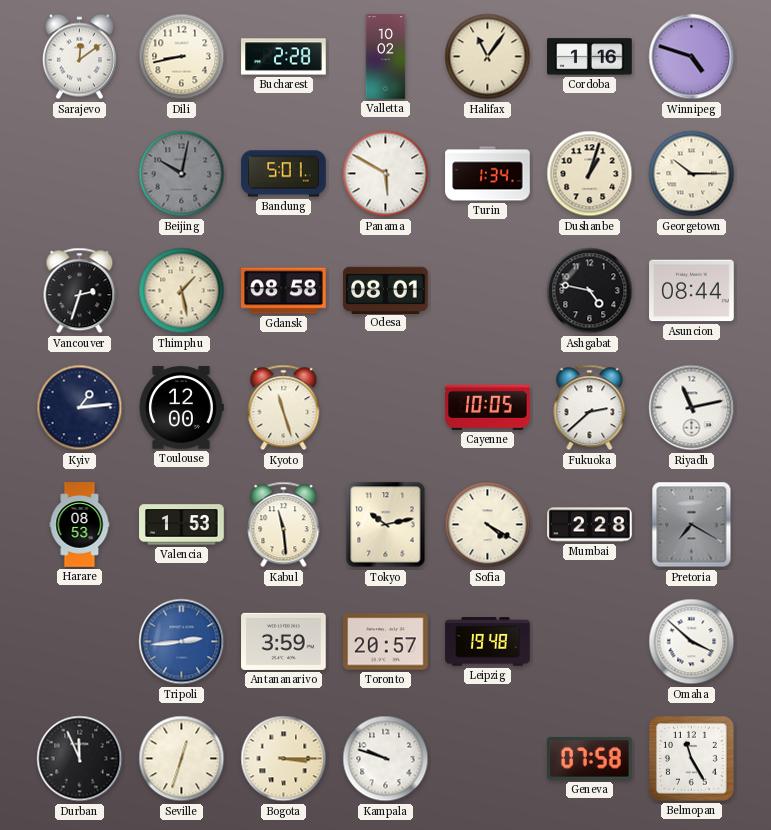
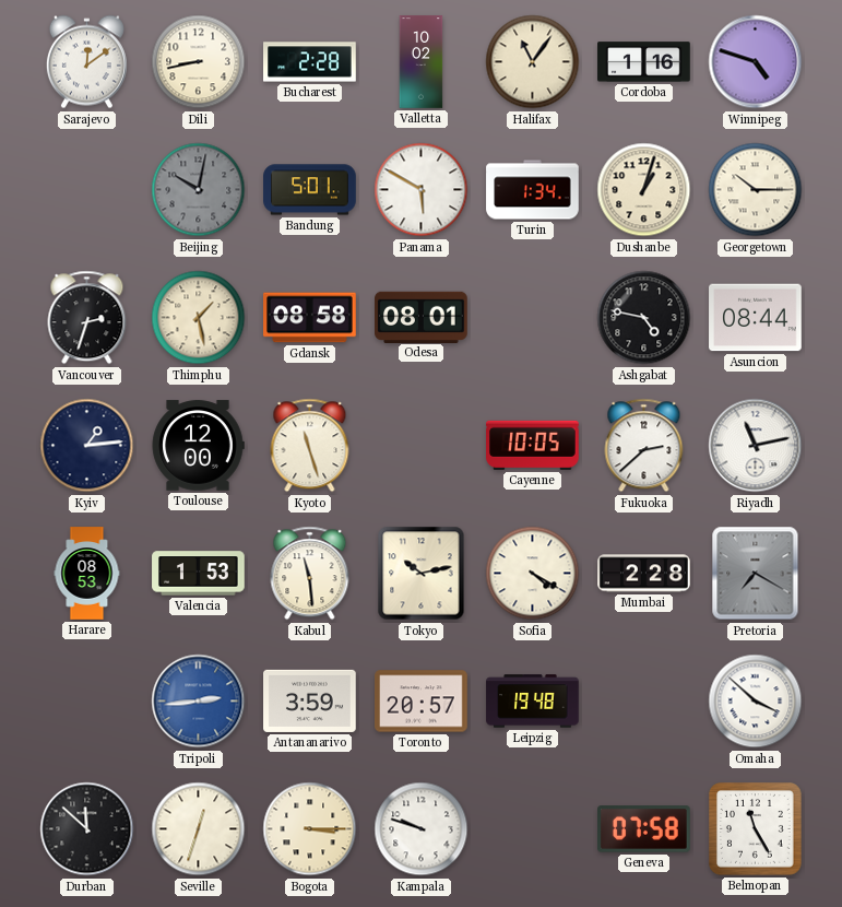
Durban: 11:56 -> 11:52 (87, 829)
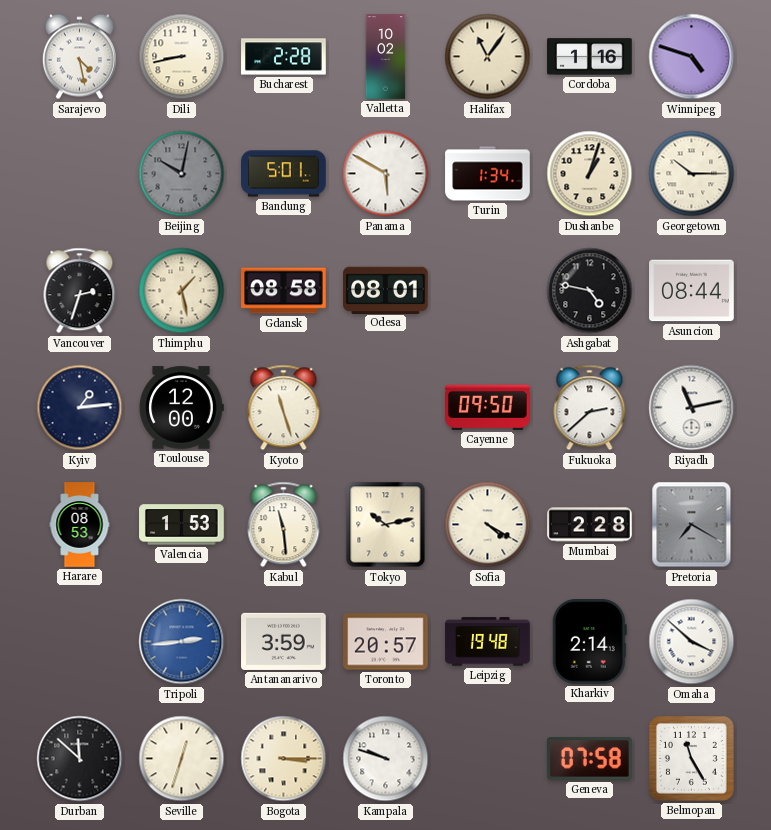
Sarajevo: 12:09 -> 4:28 (79, 57)
Cayenne: 10:05 -> 09:50 (488, 407)
Kharkiv: none -> 2:14 (589, 642)
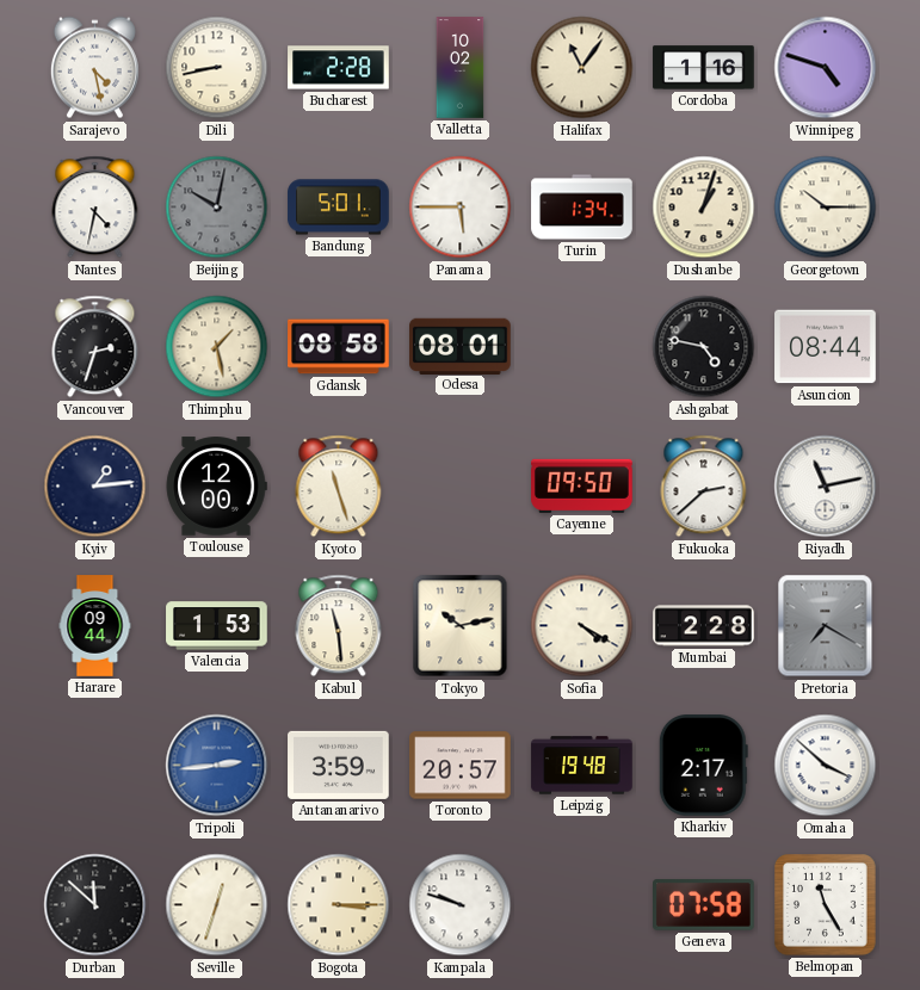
Nantes: none -> 4:32 (95, 208)
Panama: 5:50 -> 5:45 (461, 208)
Harare: 08:53 -> 09:44 (95, 626)
Kharkiv: 2:14 -> 2:17 (703, 766)
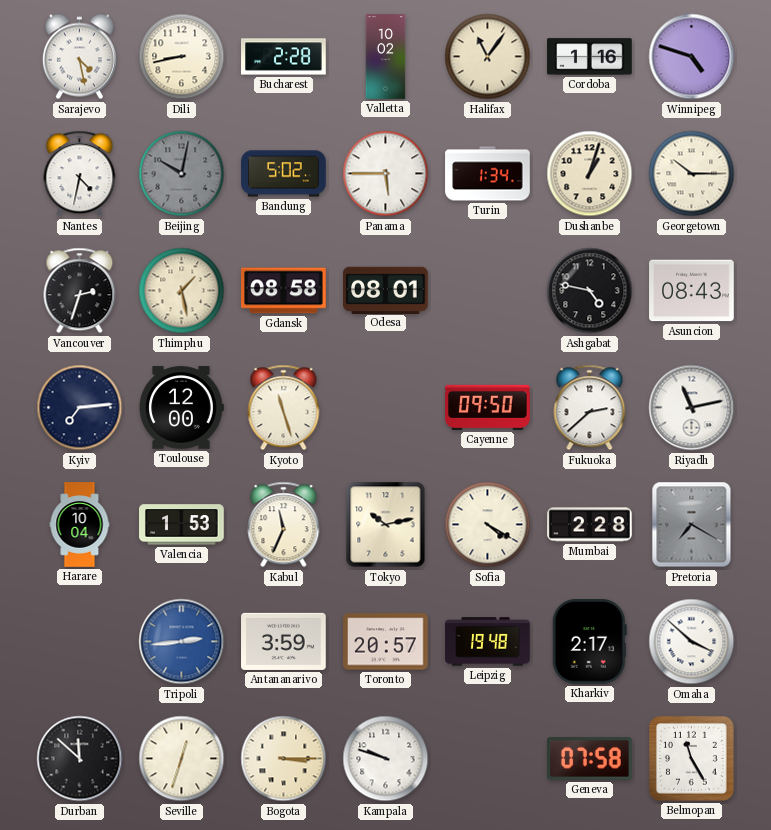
Bandung: 5:01 -> 5:02 (284, 174)
Asuncion: 08:44 -> 08:43 (692, 291)
Kyiv: 1:14 -> 7:14 (80, 408)
Harare: 09:44 -> 10:04 (80, 525)
Kabul: 11:29 -> 11:34 (284, 525)
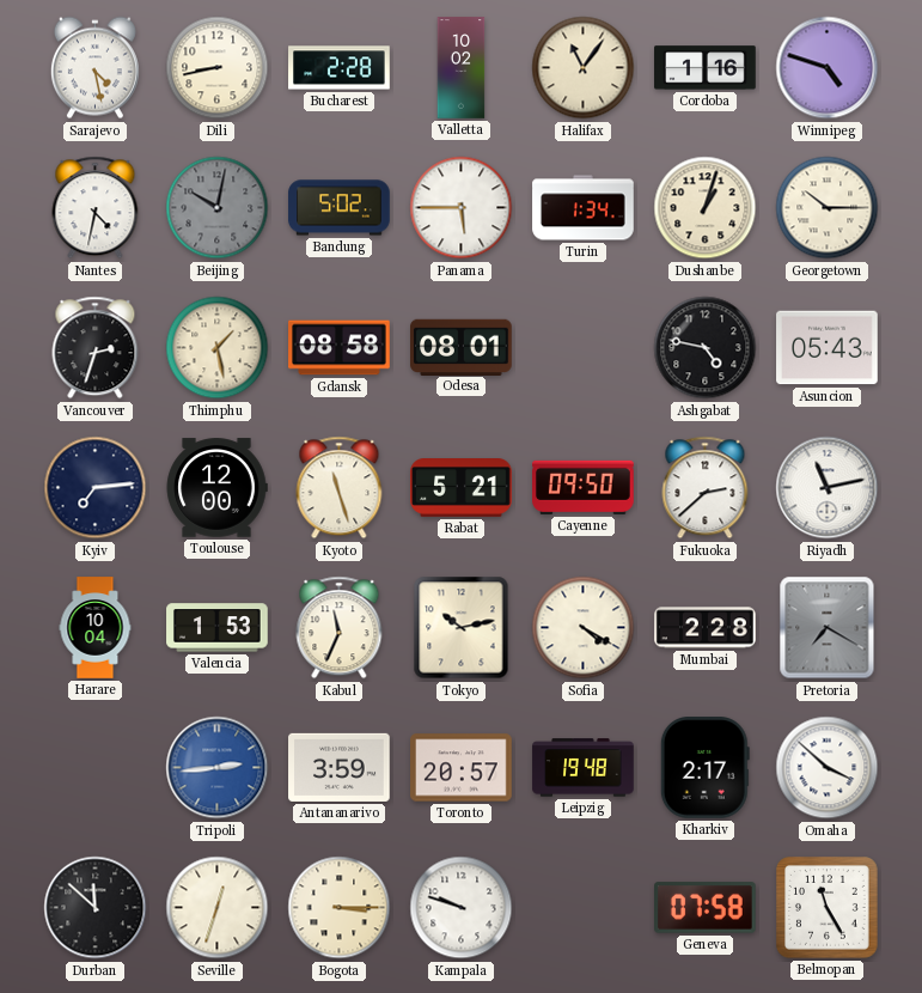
Asuncion: 08:43 -> 05:43 (828, 348)
Rabat: none -> 5:21 (462, 488)
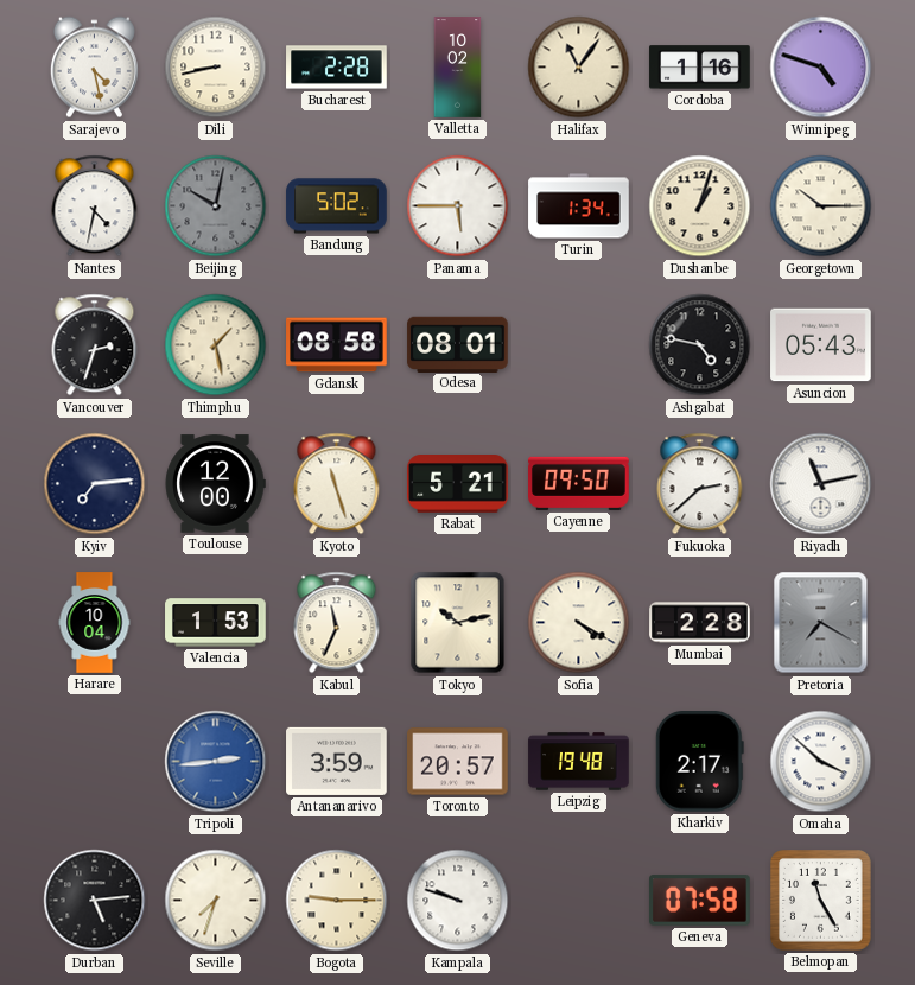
Durban: 11:52 -> 5:14 (95, 901)
Seville: 12:33 -> 7:33 (216, 901)
Bogota: 3:15 -> 9:15 (337, 901)
